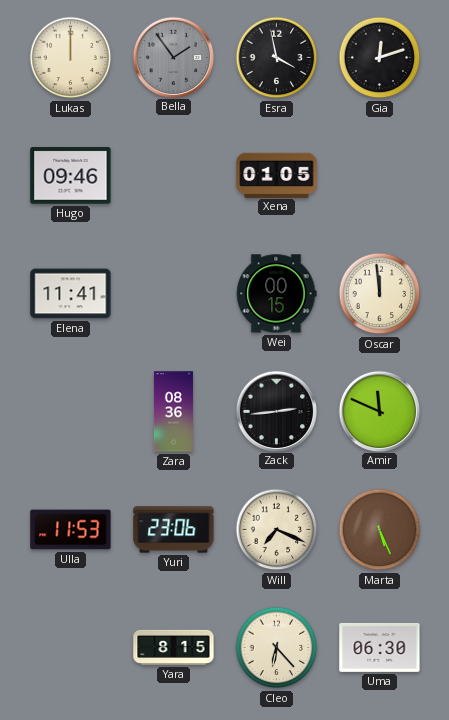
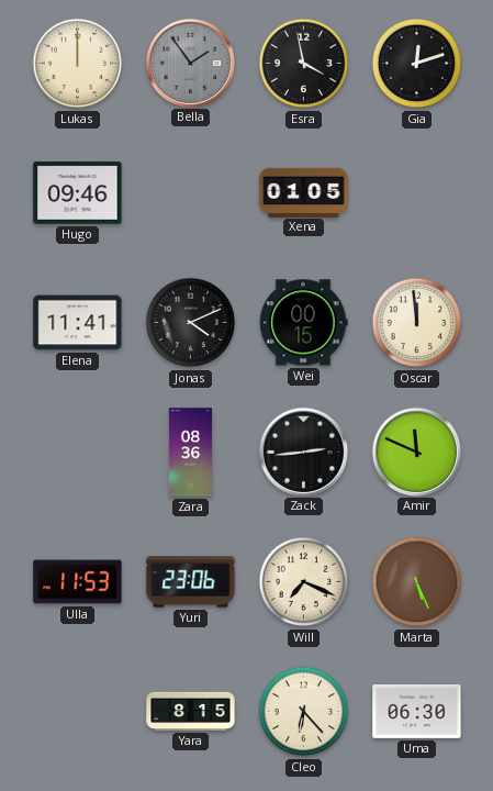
Jonas: none -> 4:11 (191, 323)
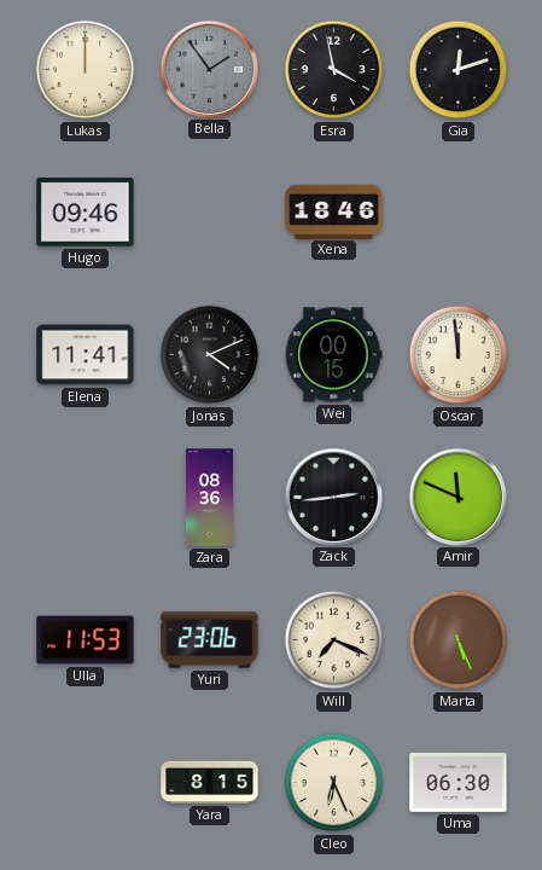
Xena: 01:05 -> 18:46 (334, 211)
Cleo: 6:23 -> 6:26 (334, 783)
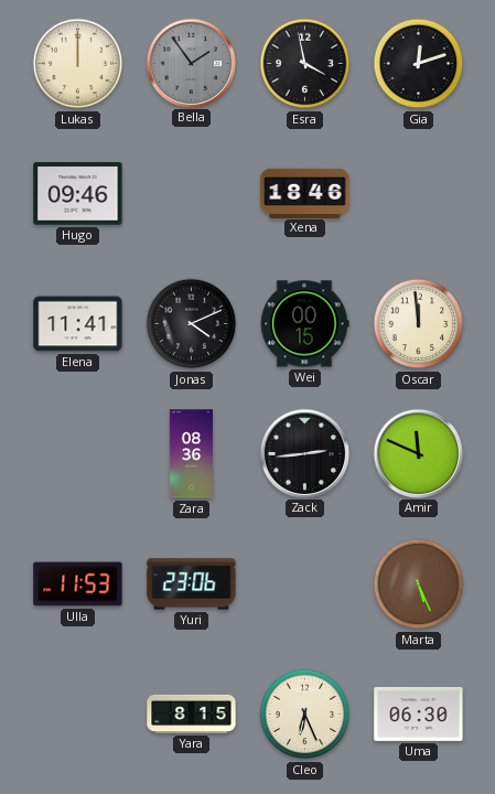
Will: 7:19 -> none (334, 640)
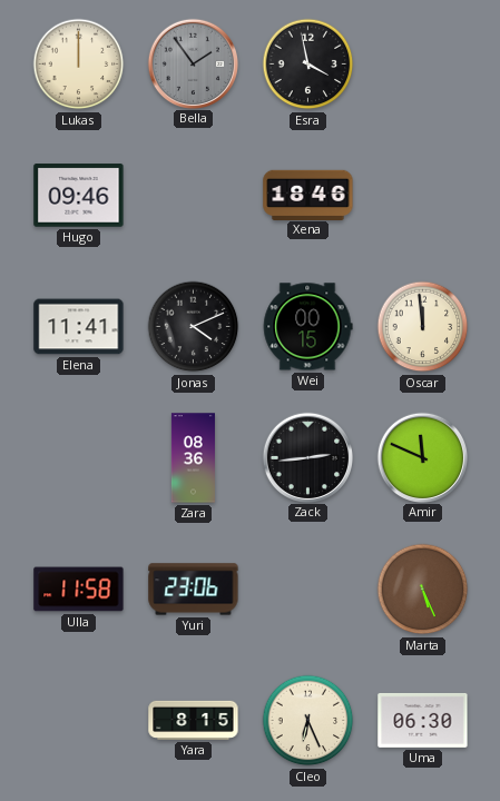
Gia: 12:12 -> none (419, 64)
Ulla: 11:53 -> 11:58 (79, 590)
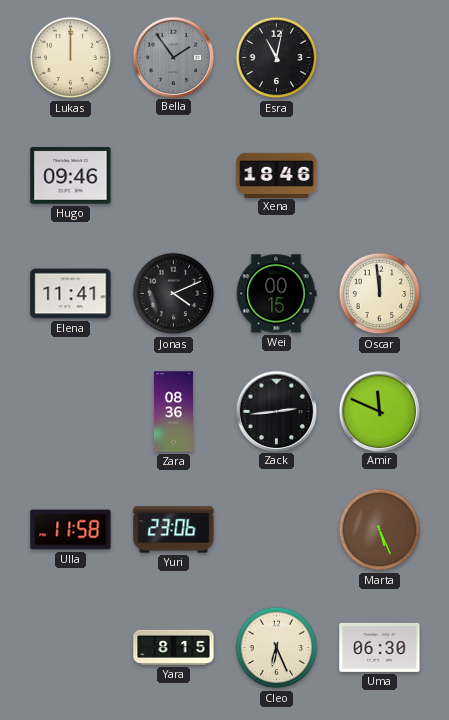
Esra: 3:58 -> 11:02 (277, 58)
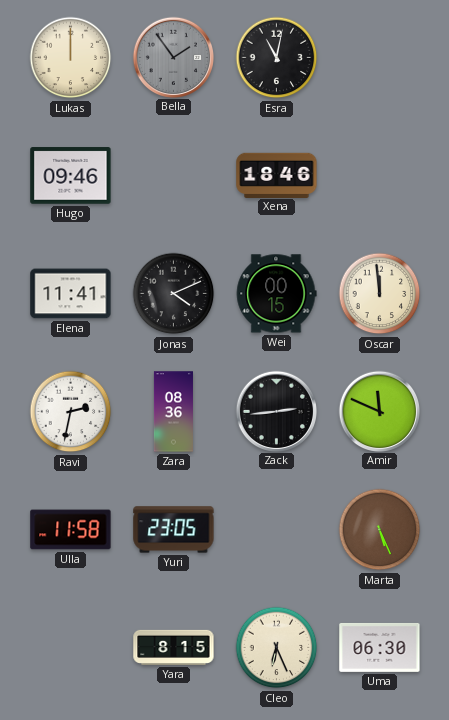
Ravi: none -> 2:32 (71, 412)
Yuri: 23:06 -> 23:05 (174, 530)
